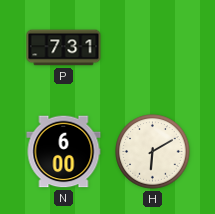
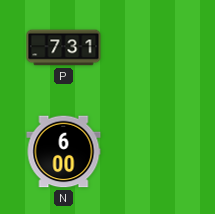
H: 6:10 -> none (153, 152)
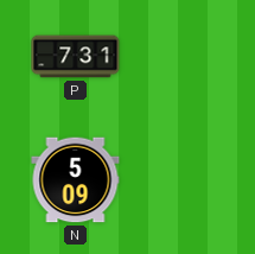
N: 6:00 -> 5:09 (76, 180)
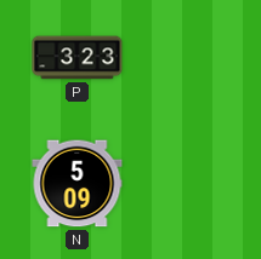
P: 7:31 -> 3:23 (78, 58)
